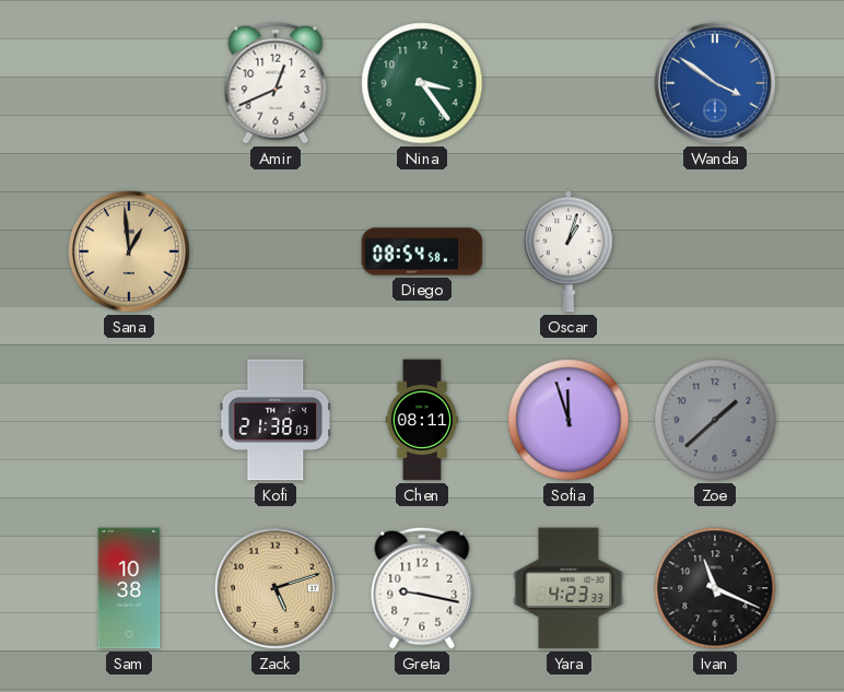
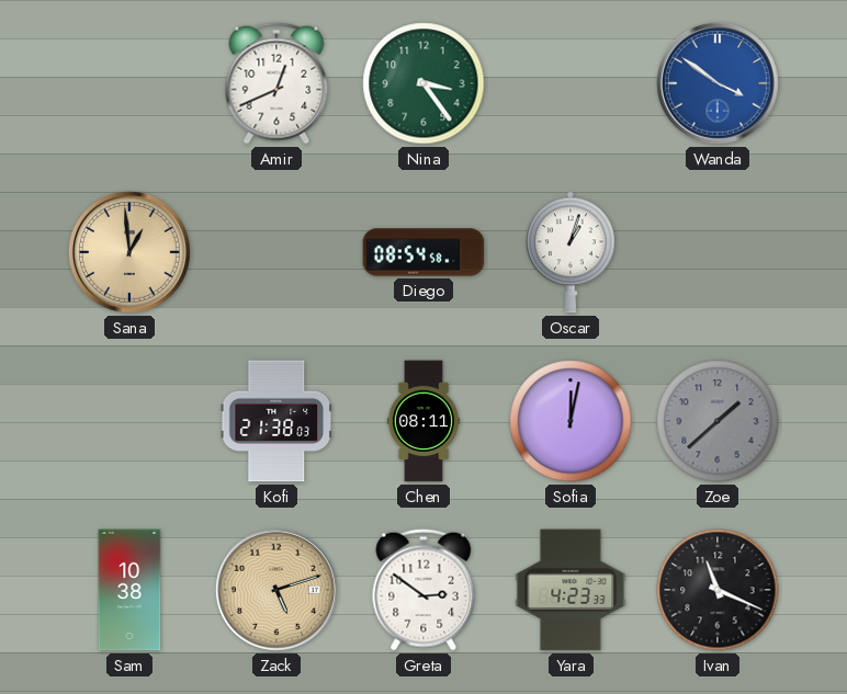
Sofia: 11:57 -> 12:02 (571, 421)
Greta: 9:17 -> 2:51 (423, 590)
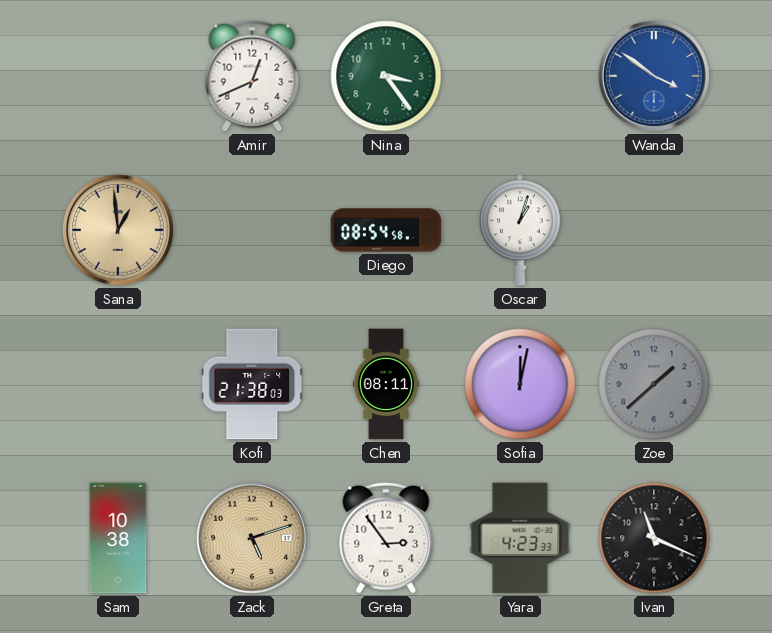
Greta: 2:51 -> 2:54 (386, 538)
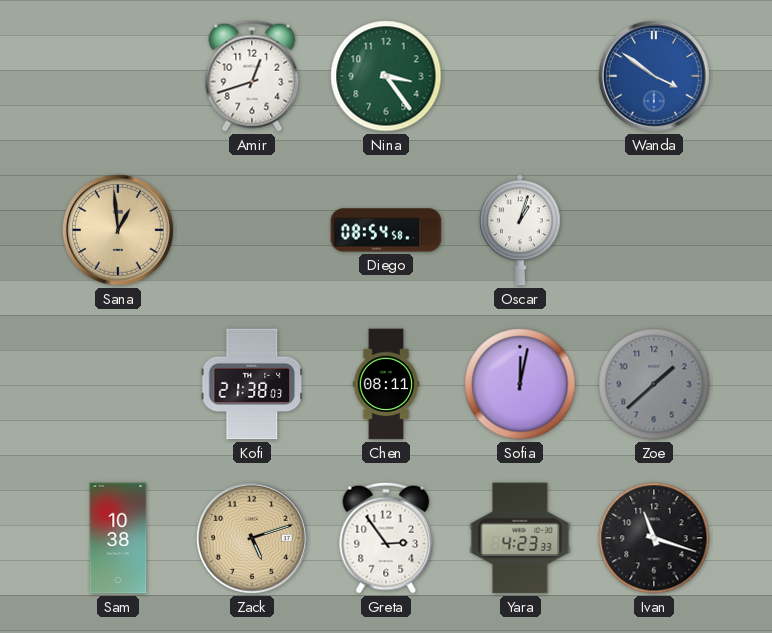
Amir: 12:41 -> 12:42 (252, 76)
Ivan: 11:19 -> 11:18 (654, 538)
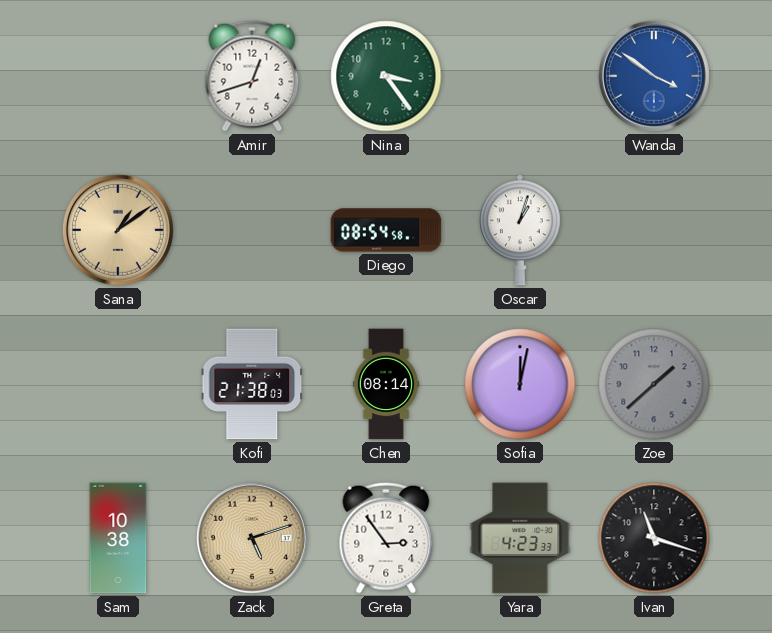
Sana: 12:59 -> 1:09 (118, 230)
Chen: 08:11 -> 08:14 (386, 384)
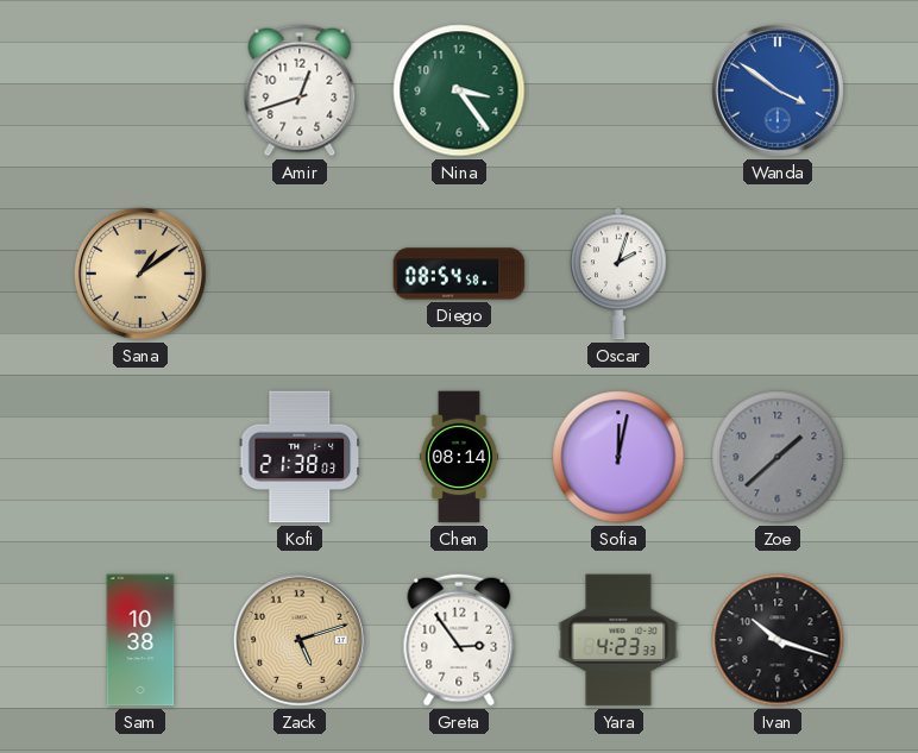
Oscar: 1:03 -> 2:03 (618, 274)
Ivan: 11:18 -> 10:18 (778, 640)
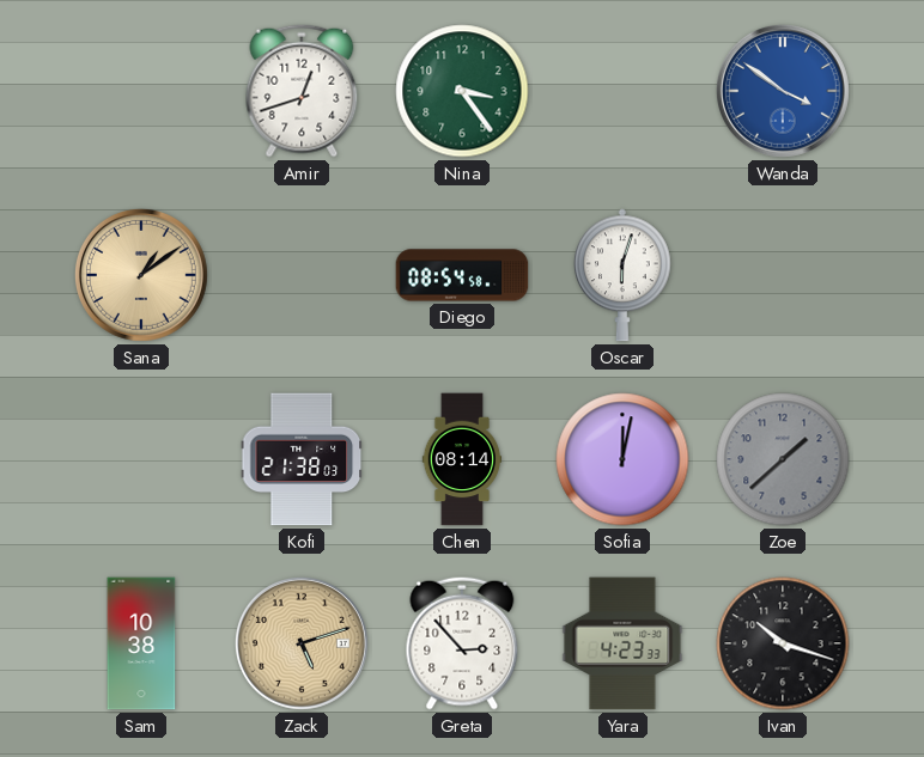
Oscar: 2:03 -> 6:03 (622, 275)
Greta: 2:54 -> 2:53 (462, 643)
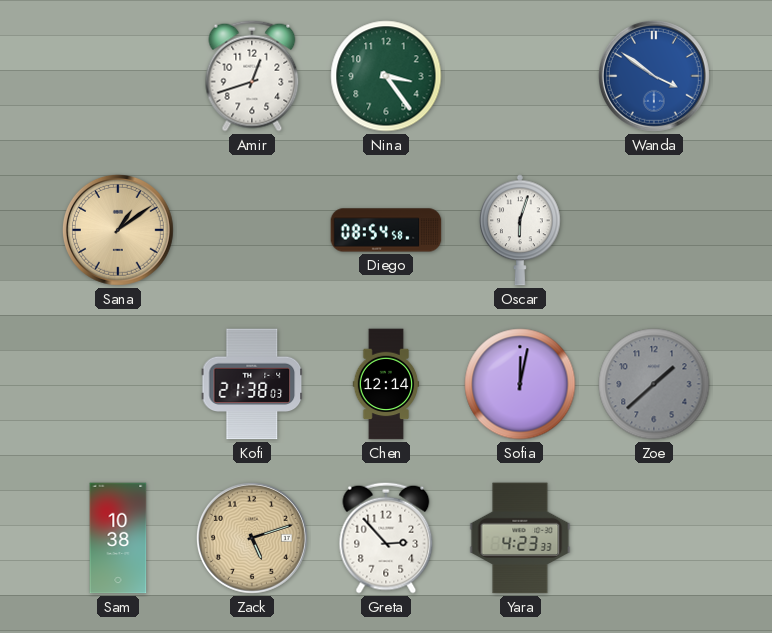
Chen: 08:14 -> 12:14 (386, 384)
Ivan: 10:18 -> none (783, 643)
